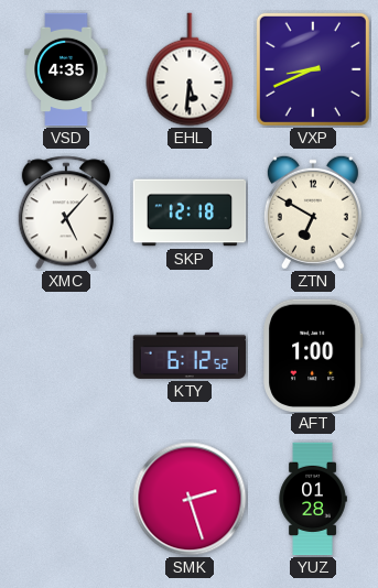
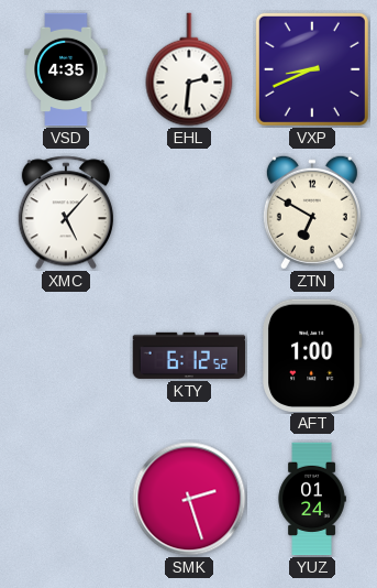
EHL: 5:31 -> 2:31 (189, 69)
SKP: 12:18 -> none (190, 213)
YUZ: 01:28 -> 01:24 (312, 499)
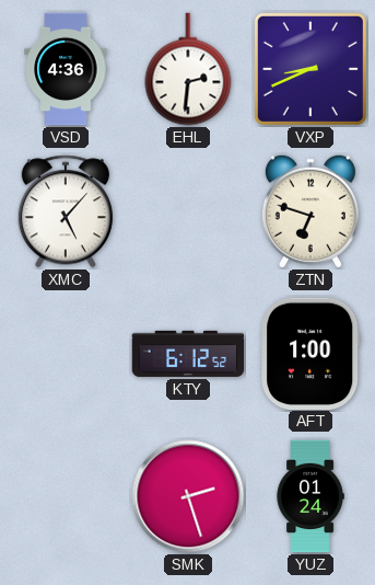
VSD: 4:35 -> 4:36 (66, 69)
ZTN: 6:50 -> 6:48 (310, 211)
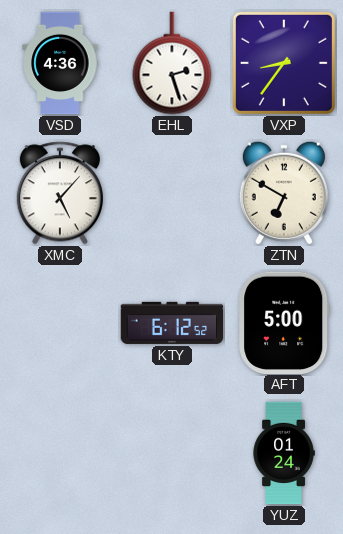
EHL: 2:31 -> 2:27 (172, 63)
VXP: 8:41 -> 8:36 (284, 63)
ZTN: 6:48 -> 6:50 (284, 193)
AFT: 1:00 -> 5:00 (284, 322)
SMK: 2:27 -> none (188, 496)
